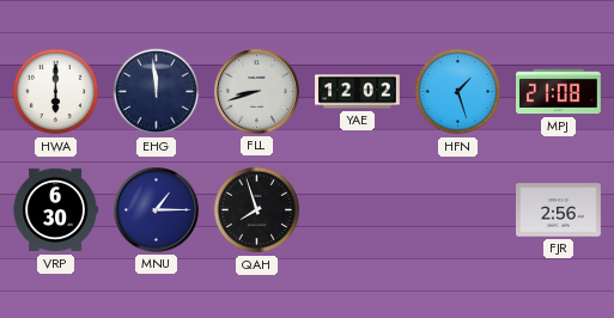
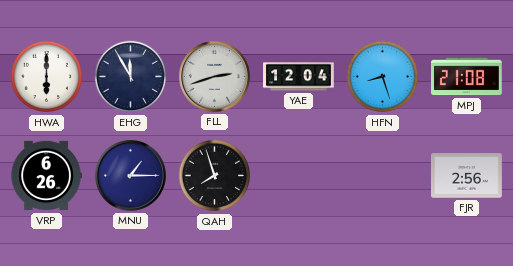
EHG: 11:59 -> 11:55 (131, 77)
FLL: 8:42 -> 2:42 (215, 77)
YAE: 12:02 -> 12:04 (299, 77)
HFN: 1:27 -> 8:27 (383, 77)
VRP: 6:30 -> 6:26 (46, 176)
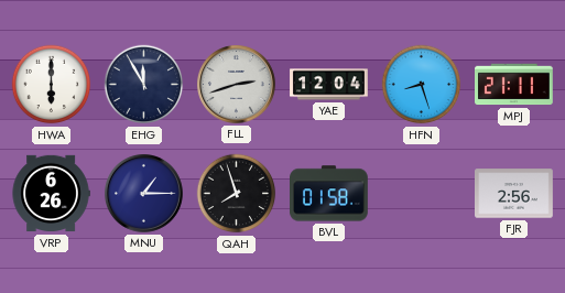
MPJ: 21:08 -> 21:11 (514, 85)
BVL: none -> 01:58 (329, 194)
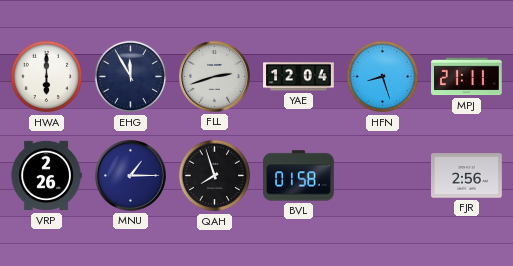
VRP: 6:26 -> 2:26 (46, 176)
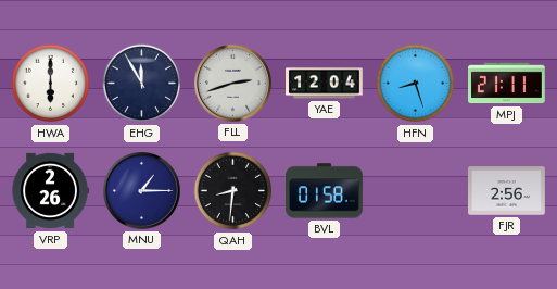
QAH: 7:57 -> 8:31 (233, 191)
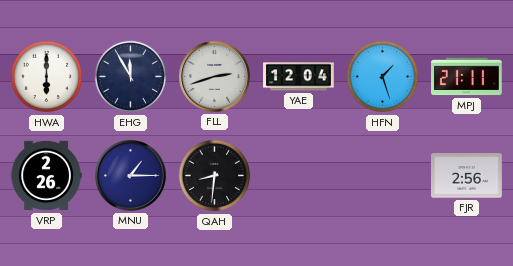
HFN: 8:27 -> 1:27 (383, 77)
BVL: 01:58 -> none (325, 191)
